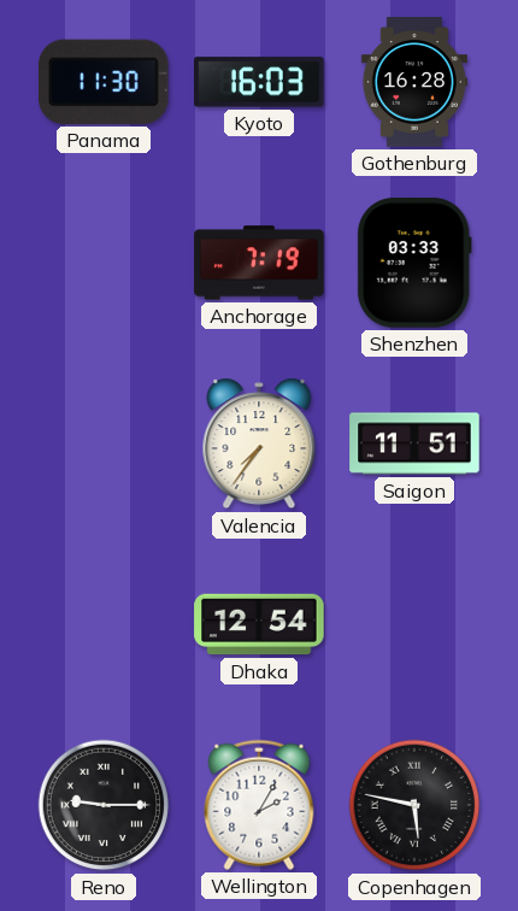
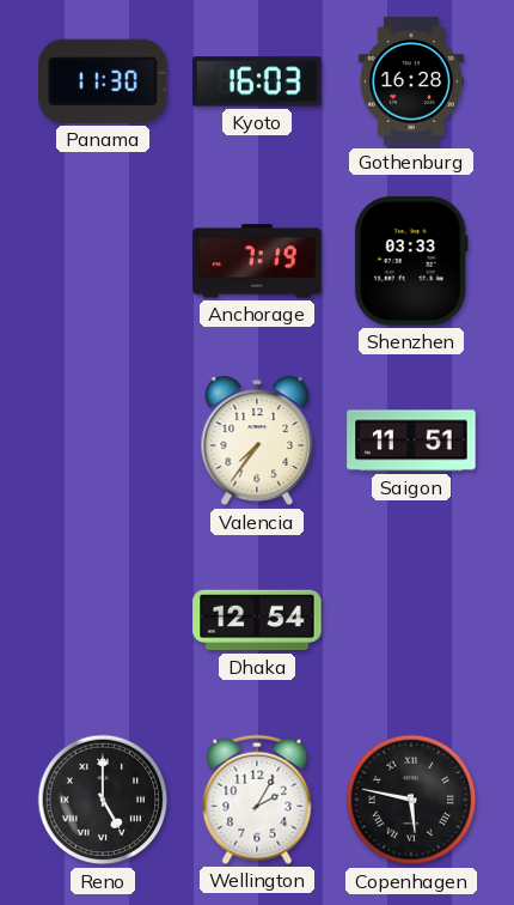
Reno: 9:15 -> 5:00 (103, 800)
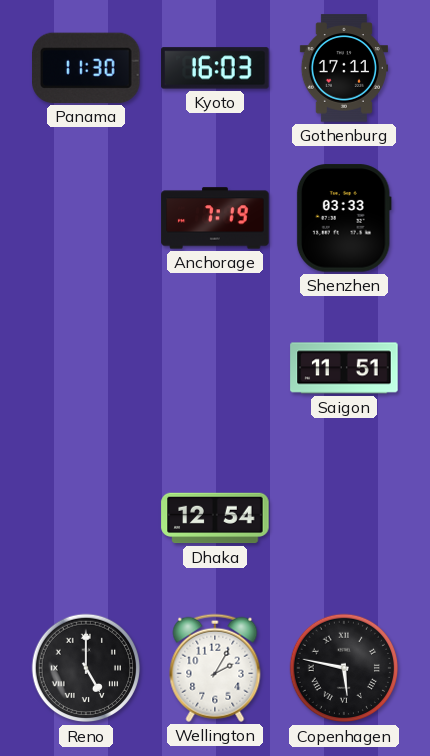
Gothenburg: 16:28 -> 17:11 (344, 68)
Valencia: 7:36 -> none (257, 441)
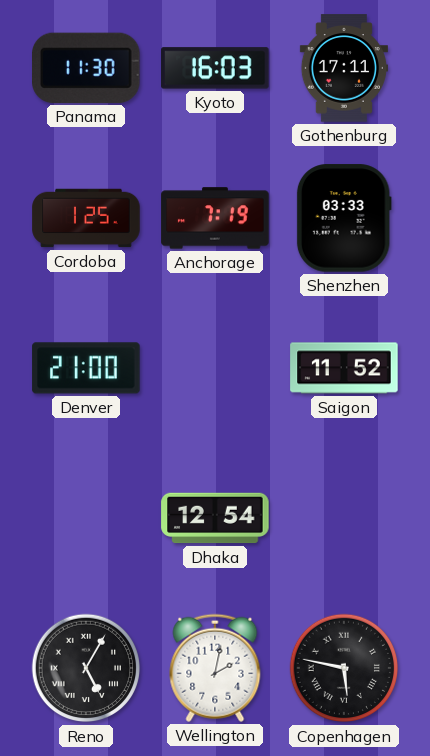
Cordoba: none -> 1:25 (86, 218)
Denver: none -> 21:00 (86, 368)
Saigon: 11:51 -> 11:52 (344, 368)
Reno: 5:00 -> 5:05 (86, 668)
Wellington: 2:05 -> 2:02 (215, 668)
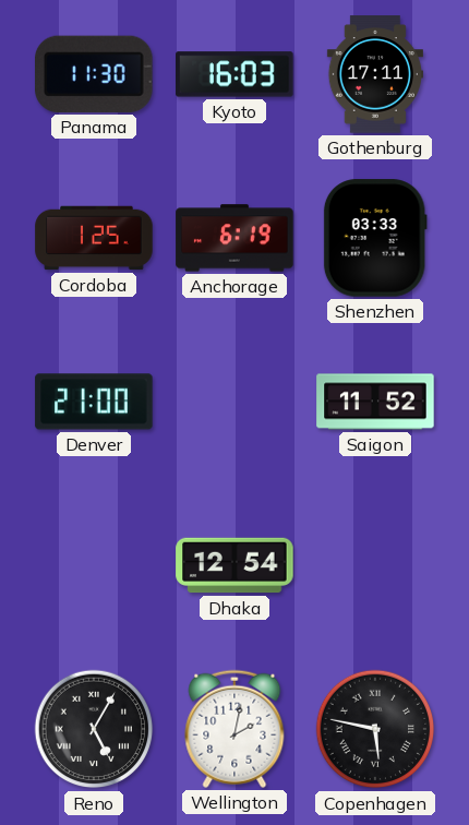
Anchorage: 7:19 -> 6:19 (234, 238)
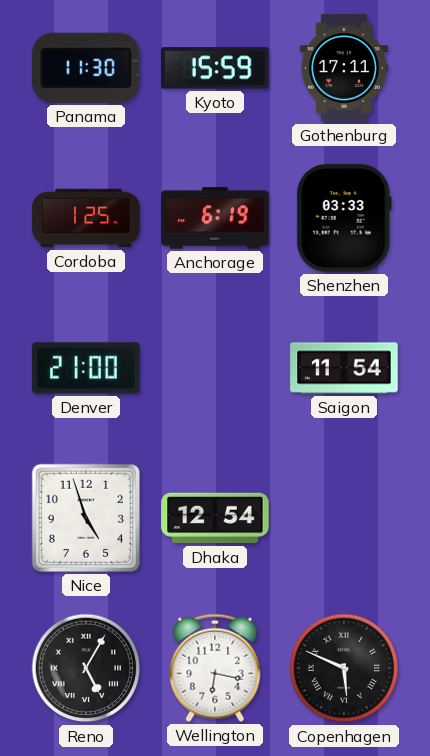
Kyoto: 16:03 -> 15:59 (215, 68)
Saigon: 11:52 -> 11:54 (344, 368)
Nice: none -> 4:57 (86, 518)
Wellington: 2:02 -> 6:17 (215, 668)
Copenhagen: 5:47 -> 5:49 (344, 668)
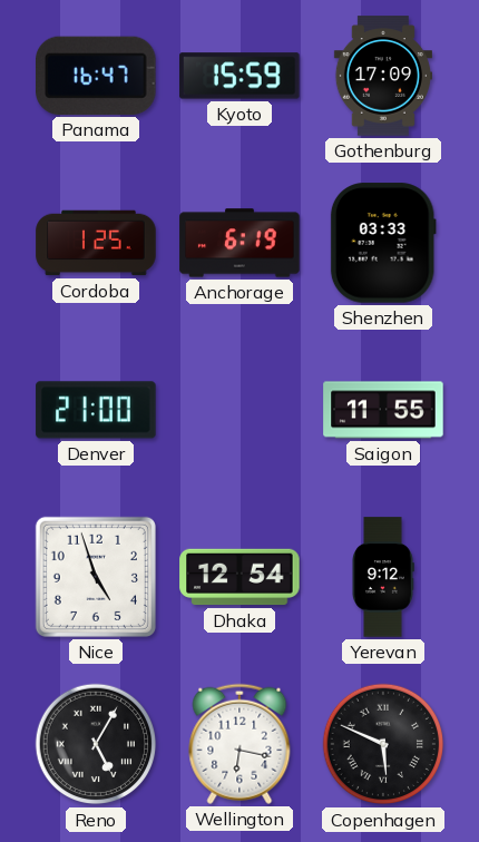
Panama: 11:30 -> 16:47 (96, 76)
Gothenburg: 17:11 -> 17:09 (383, 76)
Saigon: 11:54 -> 11:55 (383, 410)
Yerevan: none -> 9:12 (383, 577)
